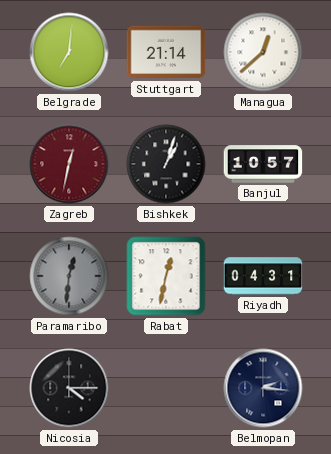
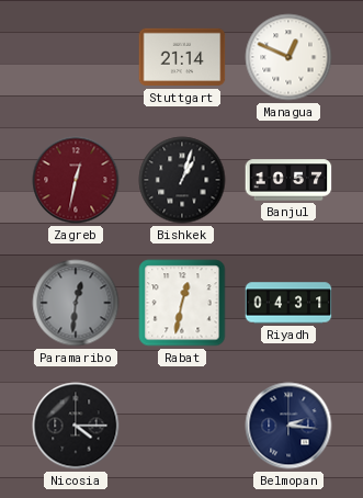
Belgrade: 7:01 -> none (69, 52)
Managua: 12:38 -> 12:49 (288, 57)
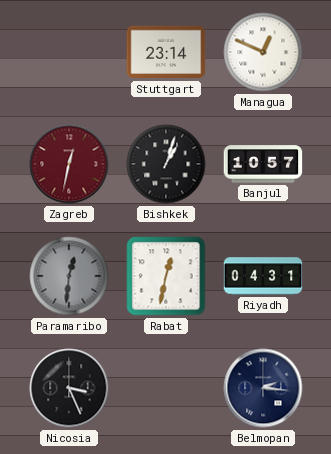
Stuttgart: 21:14 -> 23:14 (166, 52)
Nicosia: 4:15 -> 3:26 (69, 388)
